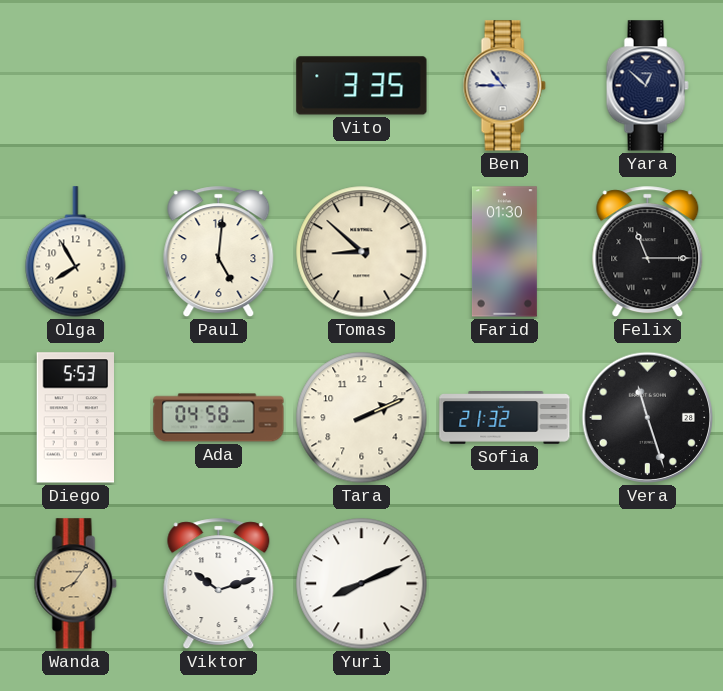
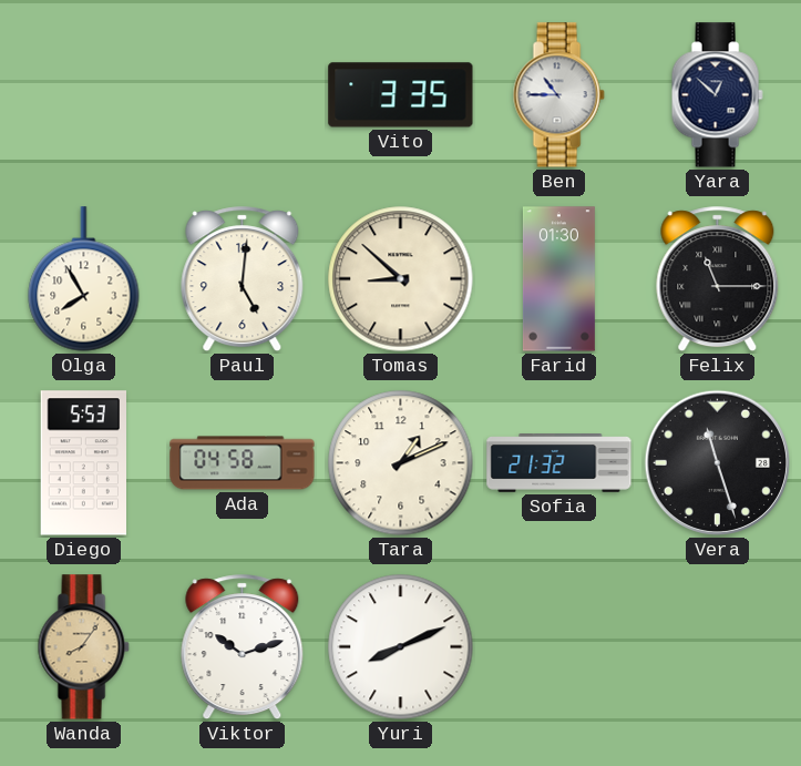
Tara: 2:11 -> 1:11 (401, 463)
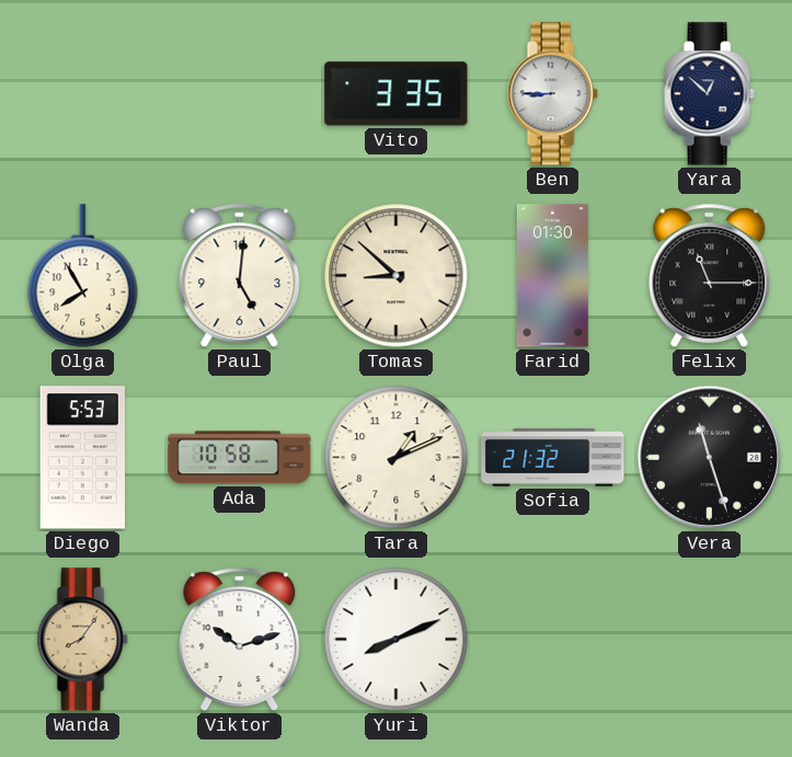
Ben: 10:45 -> 8:45 (552, 94)
Ada: 04:58 -> 10:58 (240, 458)
